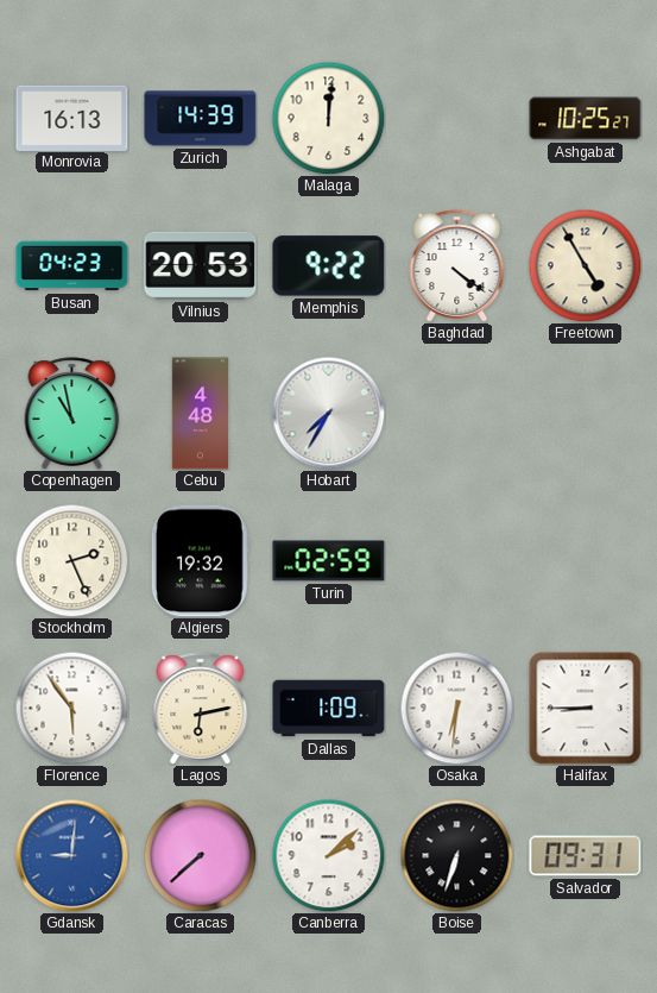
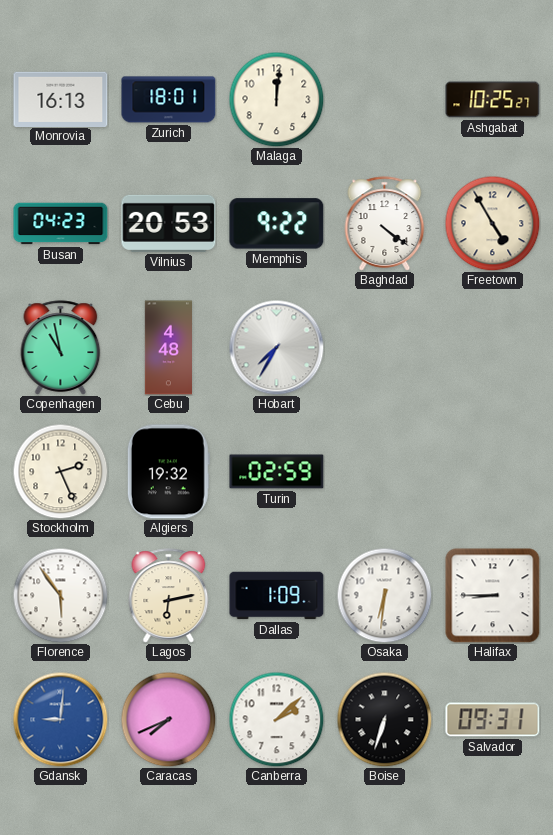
Zurich: 14:39 -> 18:01 (169, 100)
Caracas: 7:38 -> 7:41 (168, 719)
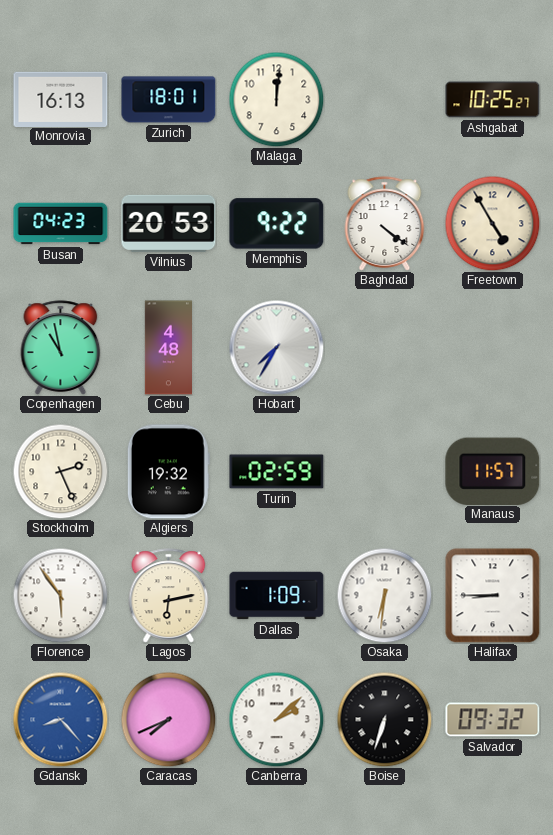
Manaus: none -> 11:57 (493, 471)
Gdansk: 9:01 -> 8:23 (60, 719)
Salvador: 09:31 -> 09:32 (493, 720)
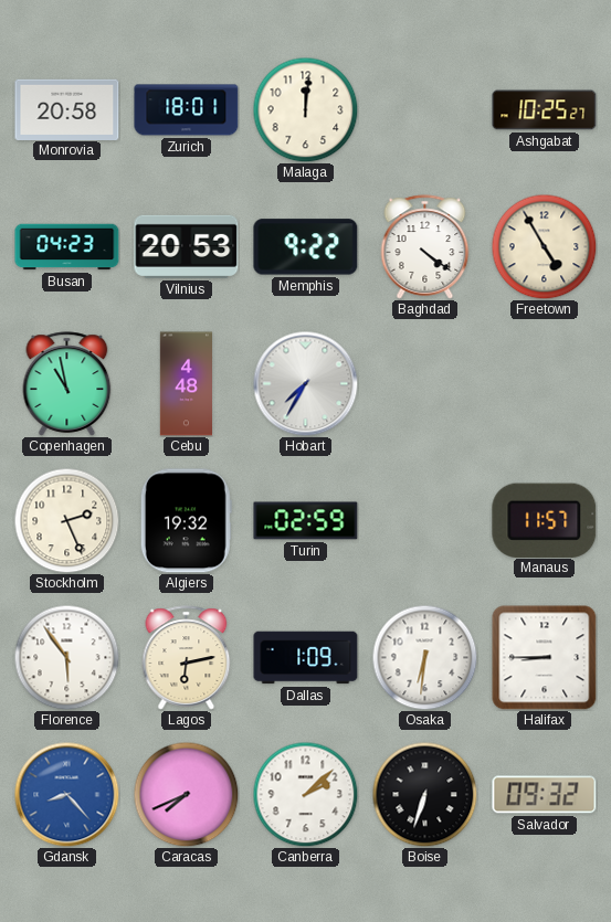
Monrovia: 16:13 -> 20:58 (67, 109)
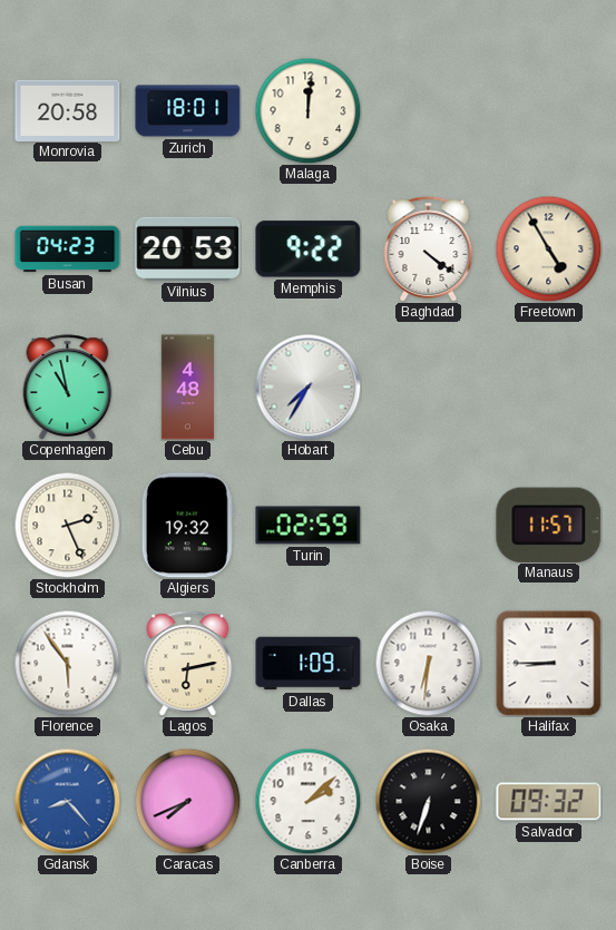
Ashgabat: 10:25 -> none (545, 110)
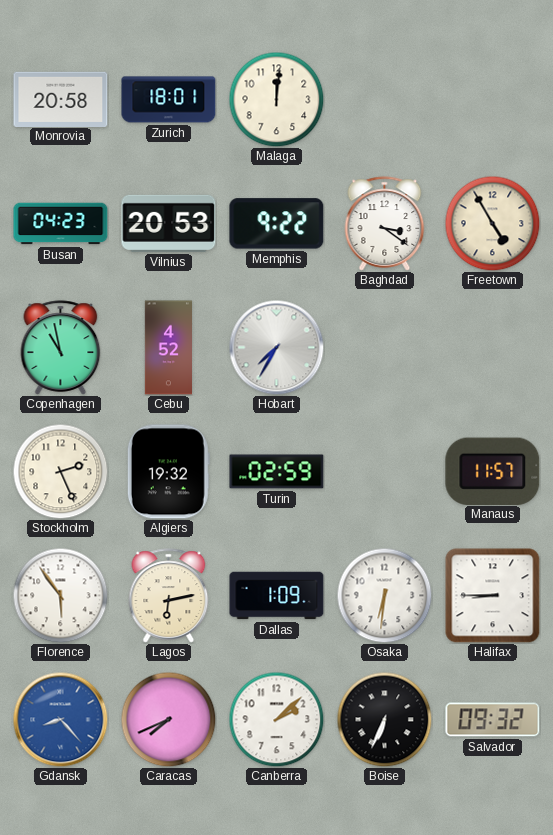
Baghdad: 4:21 -> 3:21 (385, 224)
Cebu: 4:48 -> 4:52 (168, 348)
Boise: 6:33 -> 6:34 (384, 719)
